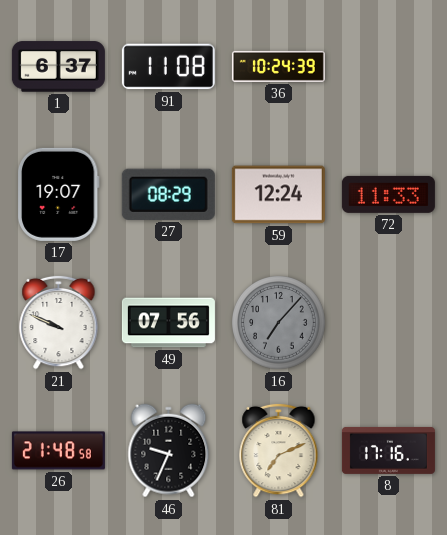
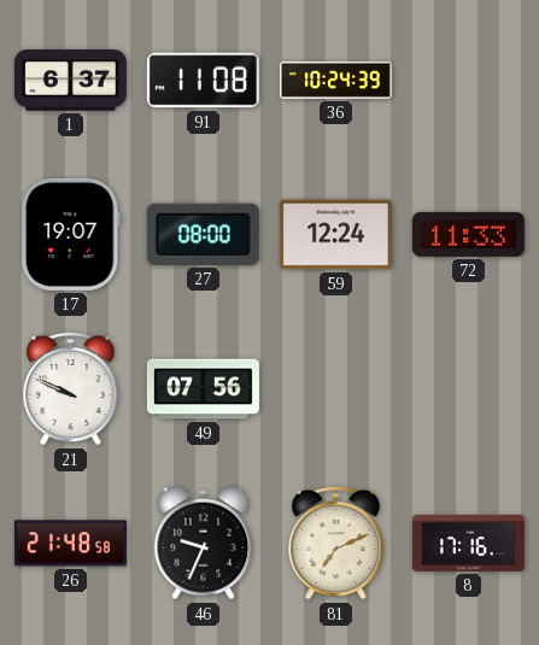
27: 08:29 -> 08:00 (203, 234)
16: 7:07 -> none (279, 323)
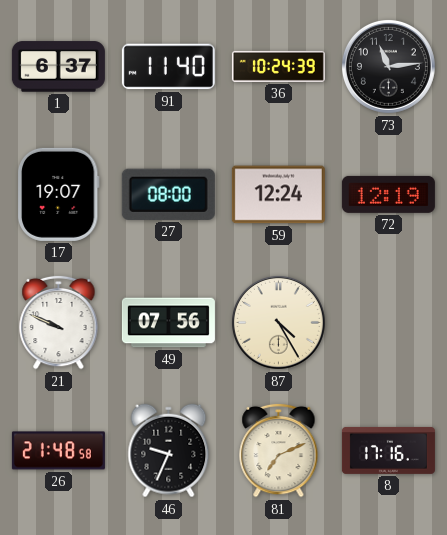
91: 11:08 -> 11:40 (168, 67)
73: none -> 11:14 (388, 66)
72: 11:33 -> 12:19 (388, 194)
87: none -> 4:25 (278, 322)
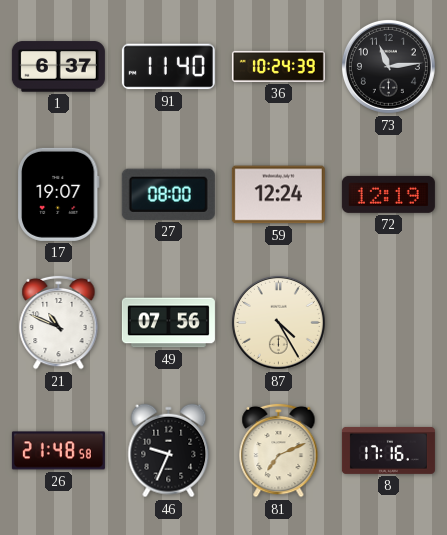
21: 9:49 -> 10:49 (59, 322)
